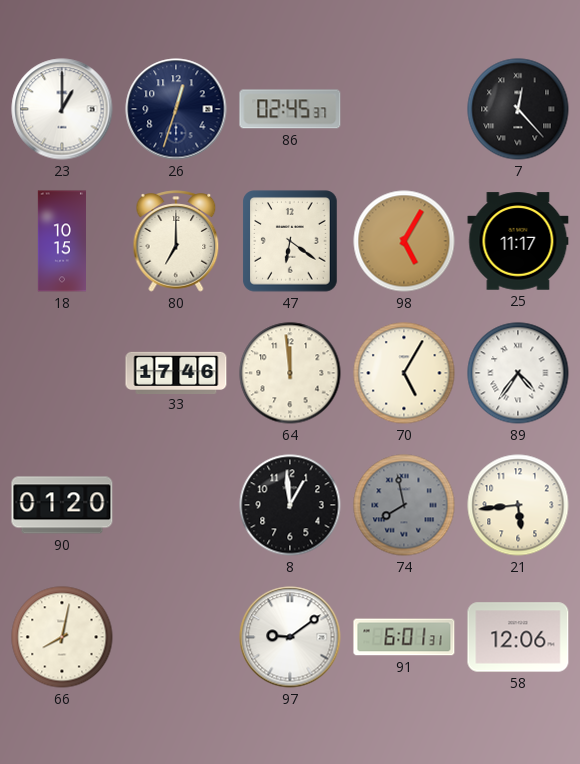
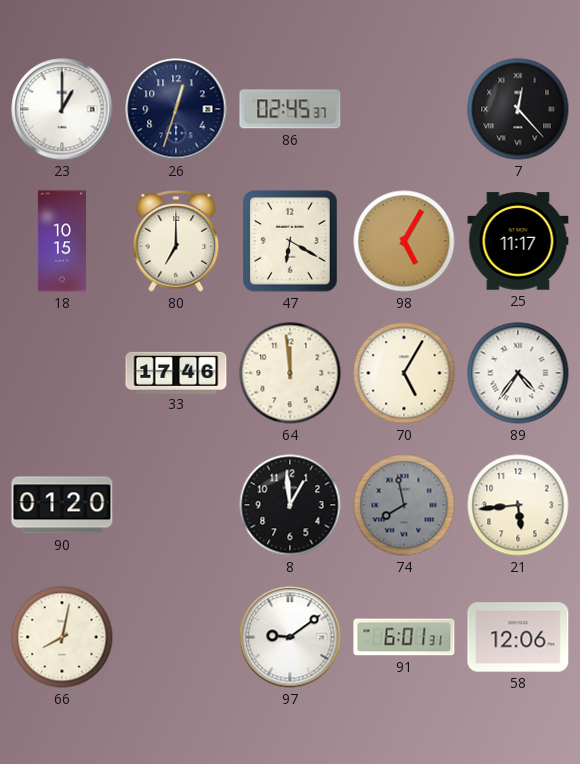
47: 6:21 -> 6:20 (290, 241)
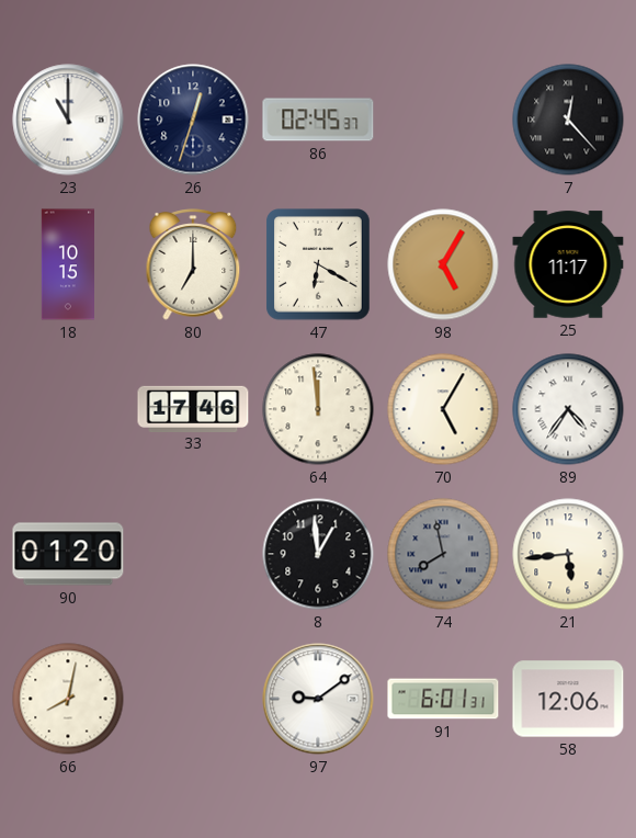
23: 1:00 -> 11:00 (68, 120)
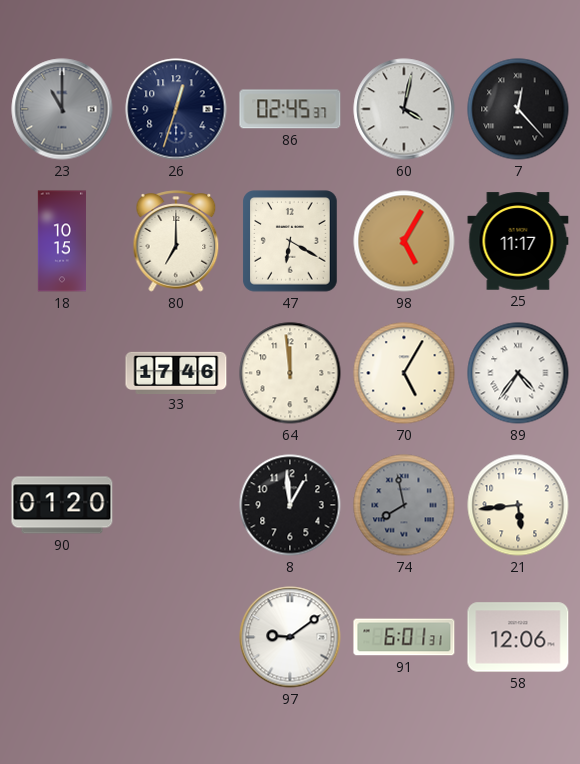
23 dial: white -> grey (62, 109)
60: none -> 4:02 (404, 109)
66: 8:02 -> none (68, 699)
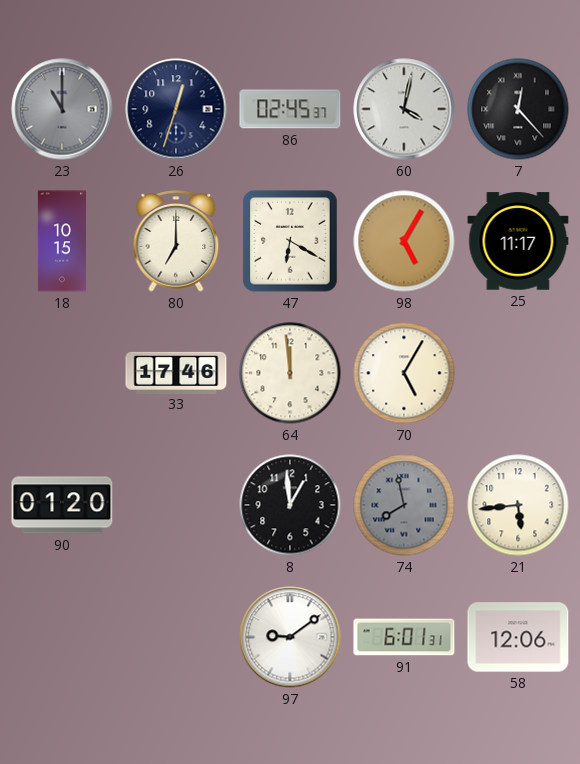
89: 4:36 -> none (518, 373)
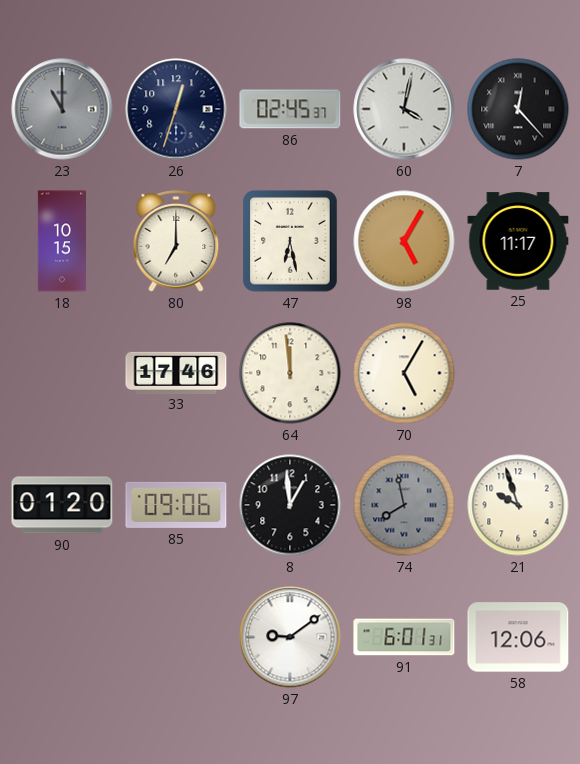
47: 6:20 -> 6:28 (290, 241)
85: none -> 09:06 (176, 505)
21: 5:44 -> 9:57 (518, 505)
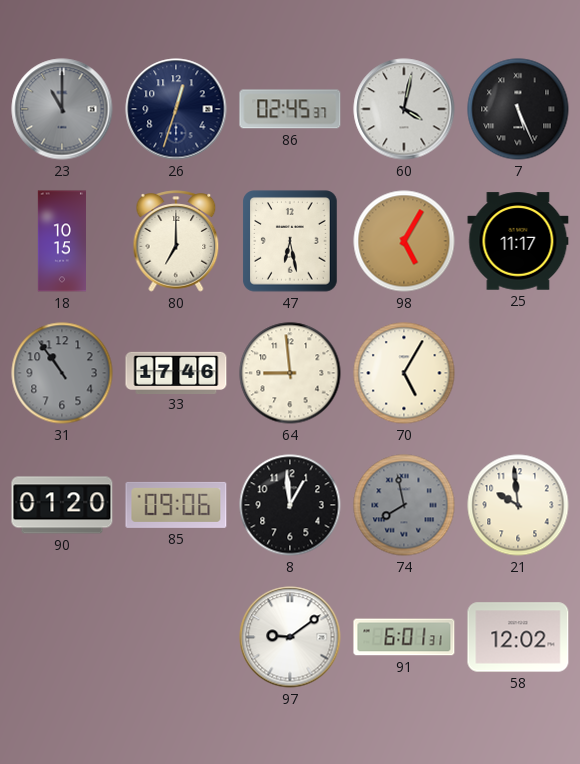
7: 12:23 -> 5:26 (518, 109)
31: none -> 10:54 (62, 373)
64: 11:59 -> 8:59 (290, 373)
21: 9:57 -> 9:59 (518, 505)
58: 12:06 -> 12:02 (518, 637)
